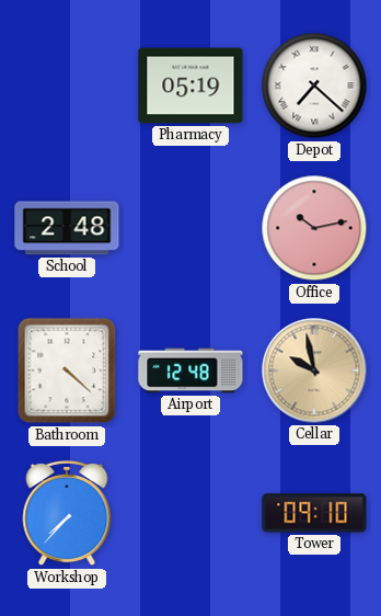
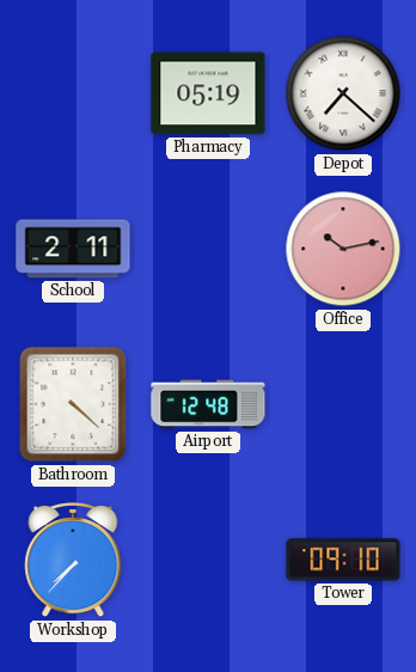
School: 2:48 -> 2:11 (73, 249)
Cellar: 9:58 -> none (314, 370)
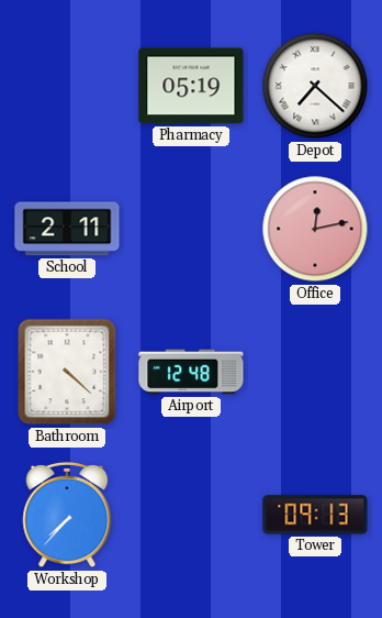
Office: 10:13 -> 12:13 (315, 229)
Tower: 09:10 -> 09:13 (315, 515)
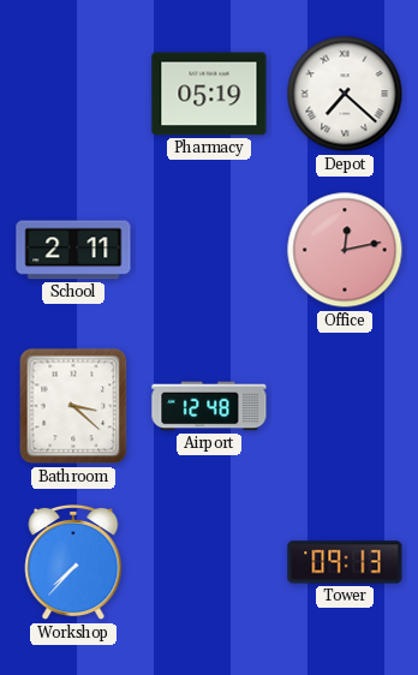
Bathroom: 4:22 -> 3:22 (73, 406)
